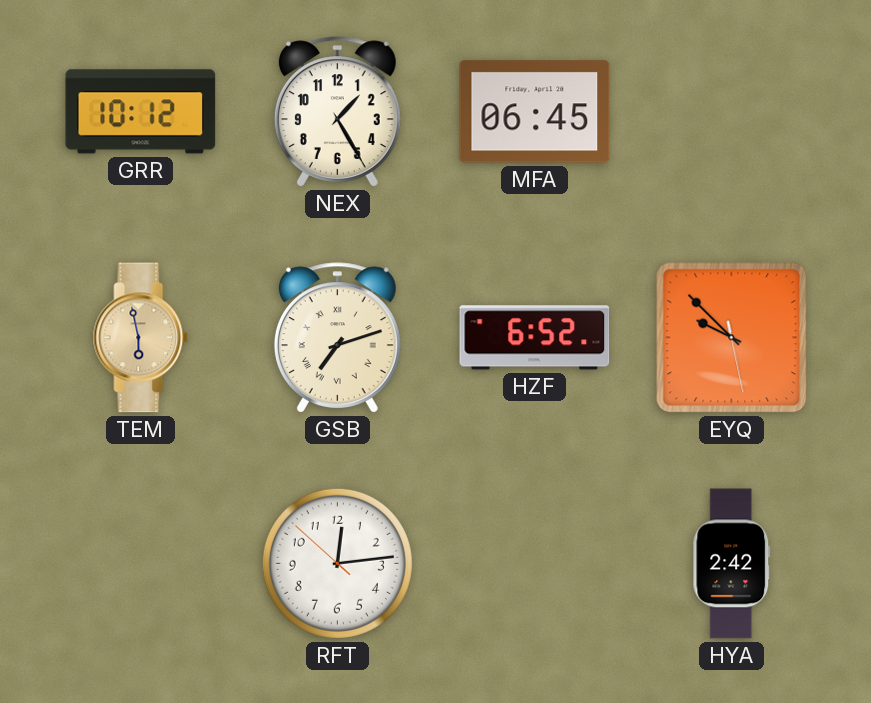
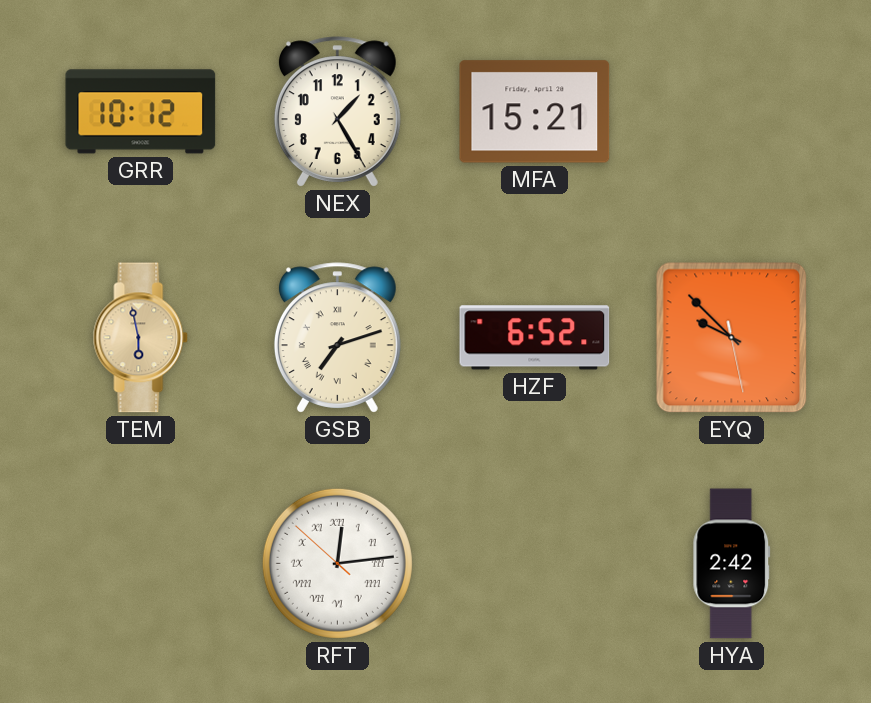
MFA: 06:45 -> 15:21 (535, 112)
RFT numerals: Arabic -> Roman (337, 563)
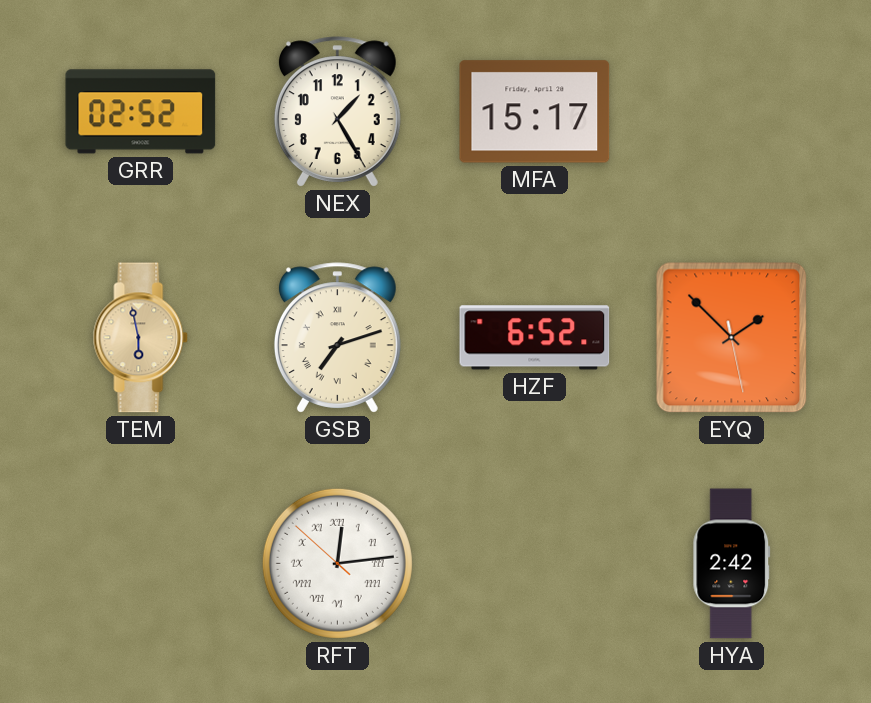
GRR: 10:12 -> 02:52 (141, 112)
MFA: 15:21 -> 15:17 (535, 112)
EYQ: 9:52 -> 1:52 (732, 338)
